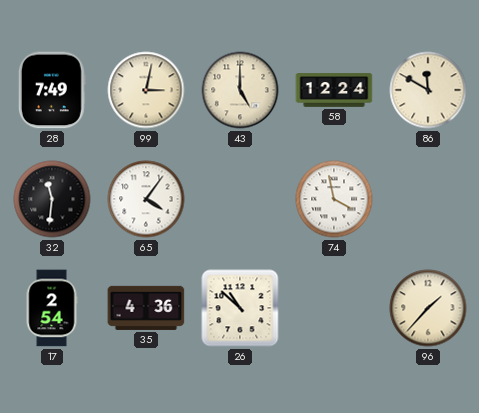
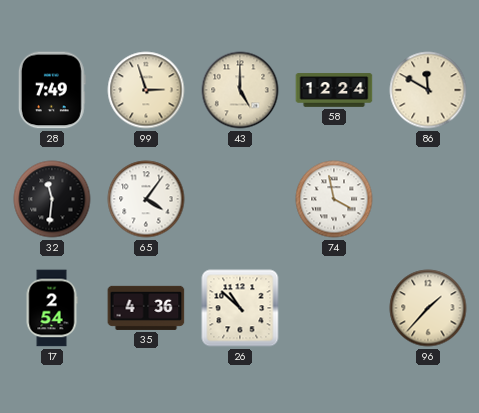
99: 3:02 -> 2:57 (146, 90)
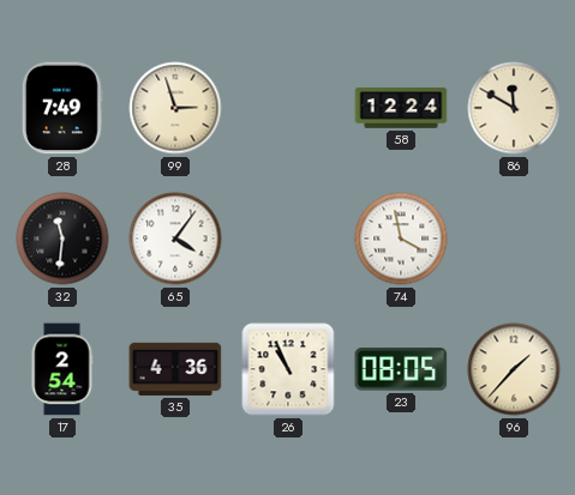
43: 5:00 -> none (240, 90)
26: 10:52 -> 10:56 (288, 369)
23: none -> 08:05 (401, 369)
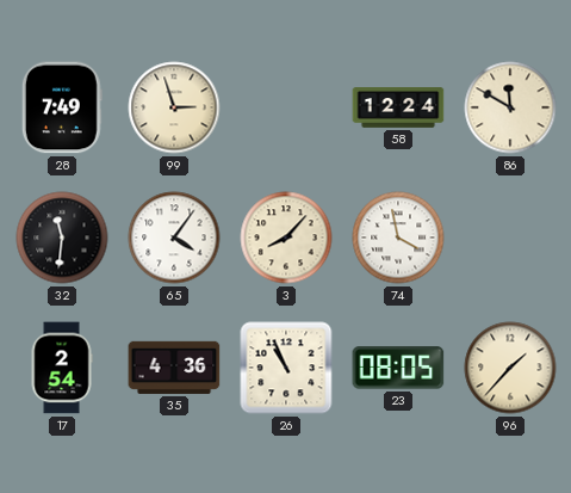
3: none -> 8:07 (286, 238)
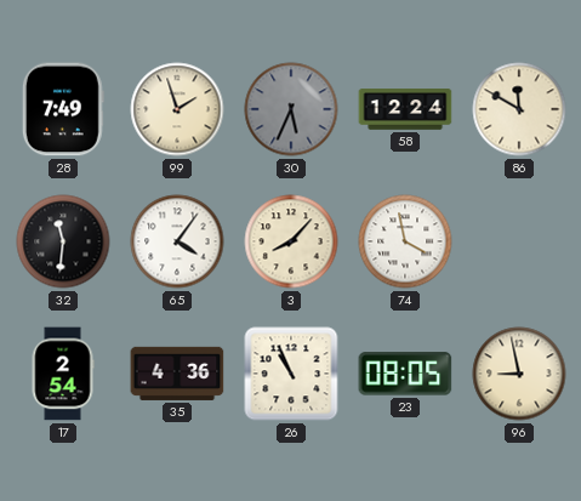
99: 2:57 -> 1:57 (177, 109)
30: none -> 5:34 (291, 109)
96: 1:37 -> 8:58 (519, 374)
